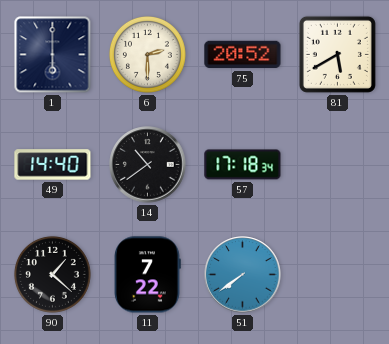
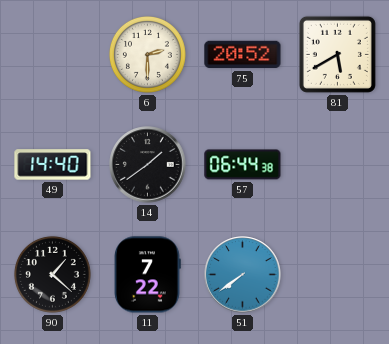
1: 6:00 -> none (53, 55)
14: 10:39 -> 1:39 (148, 165)
57: 17:18 -> 06:44 (243, 165)
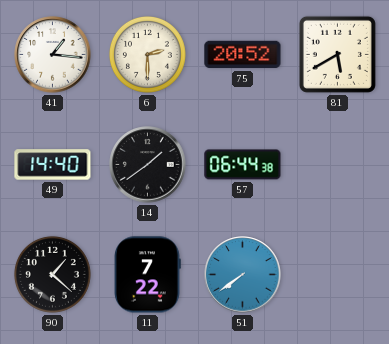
41: none -> 1:16 (53, 55)
